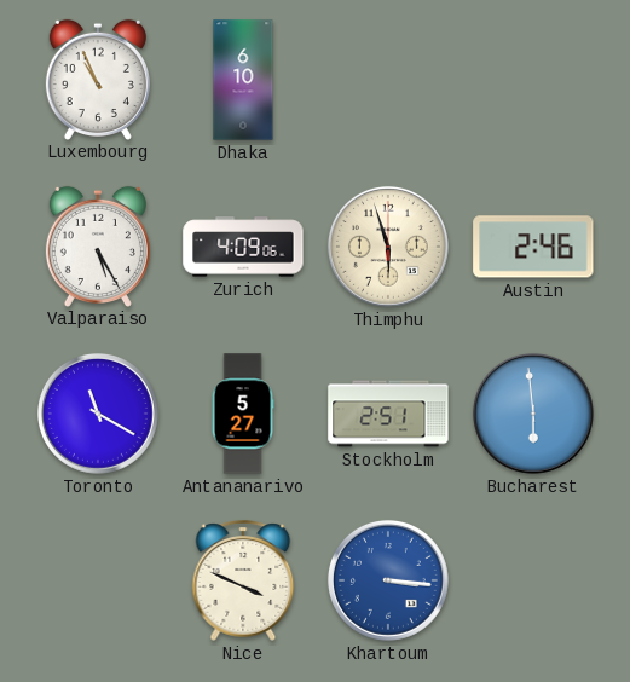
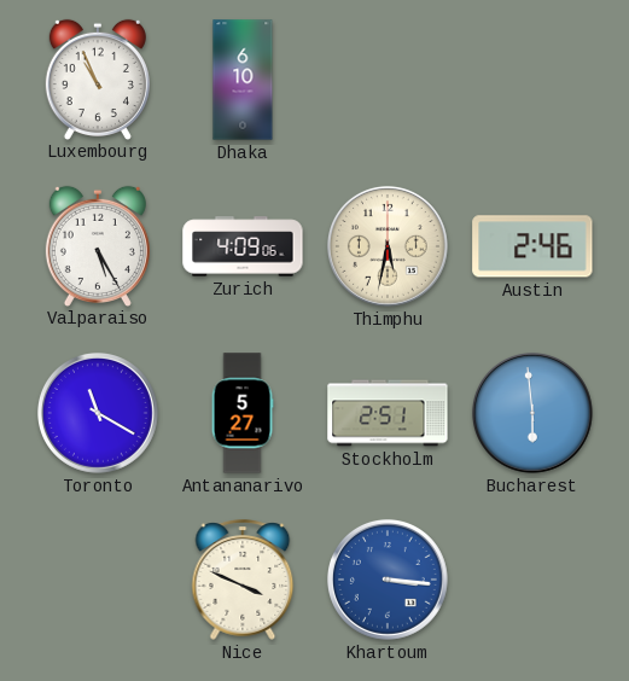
Thimphu: 5:57 -> 5:32 (388, 246)
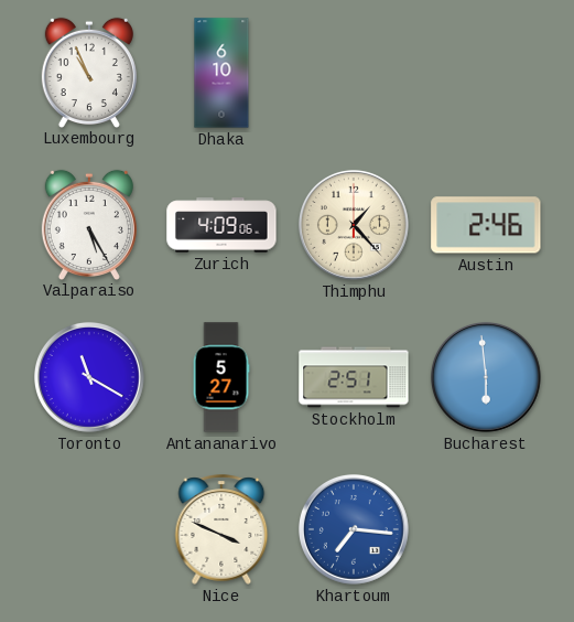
Thimphu: 5:32 -> 1:23 (354, 225)
Khartoum: 3:16 -> 7:16 (354, 529)
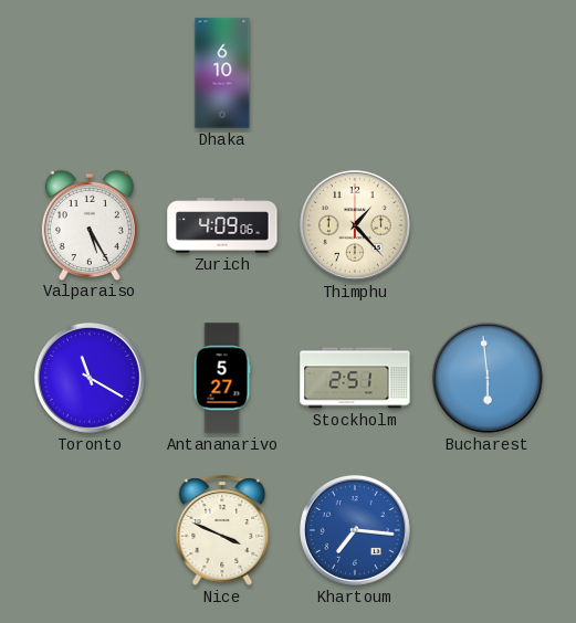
Luxembourg: 10:56 -> none (89, 72)
Austin: 2:46 -> none (486, 225)
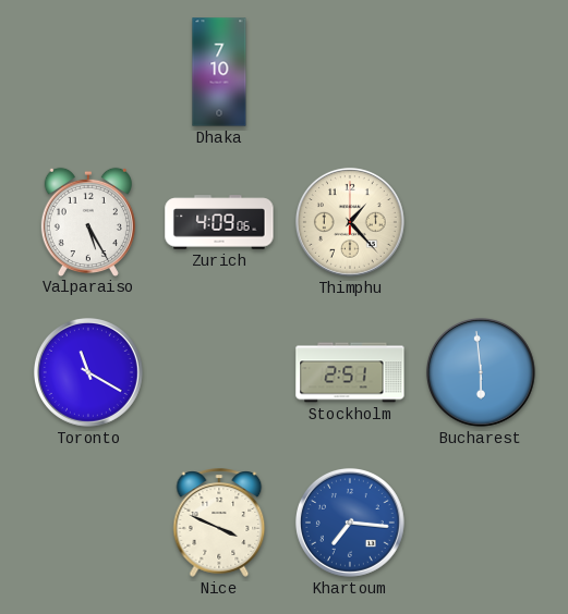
Dhaka: 6:10 -> 7:10 (219, 72)
Antananarivo: 5:27 -> none (222, 378)
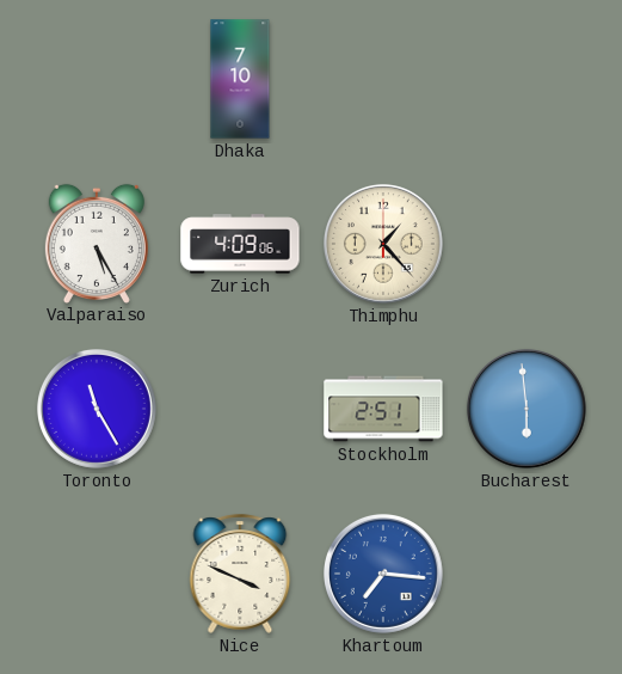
Toronto: 11:20 -> 11:25 (97, 409)
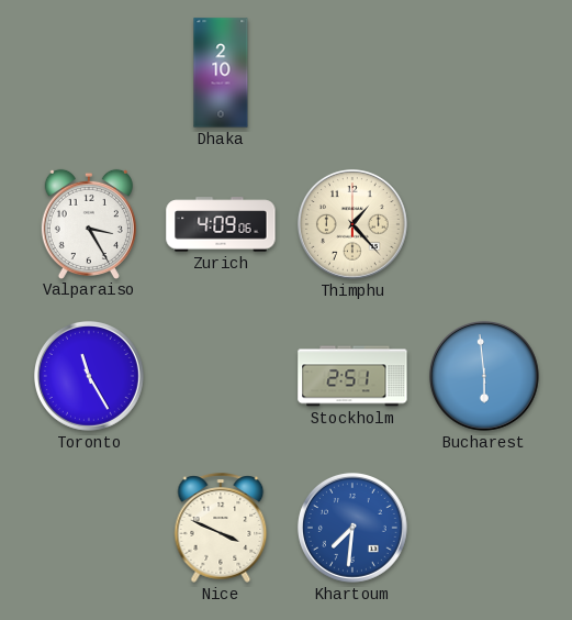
Dhaka: 7:10 -> 2:10 (221, 73)
Valparaiso: 5:25 -> 3:25 (89, 223)
Khartoum: 7:16 -> 7:31 (352, 528)
